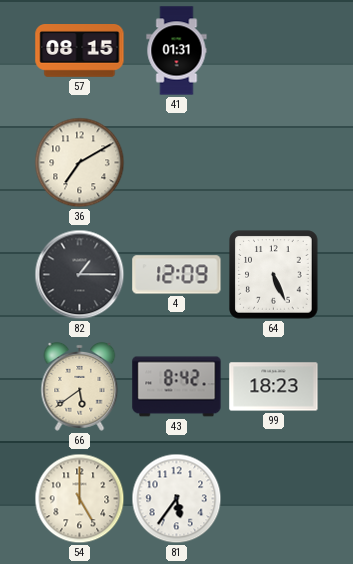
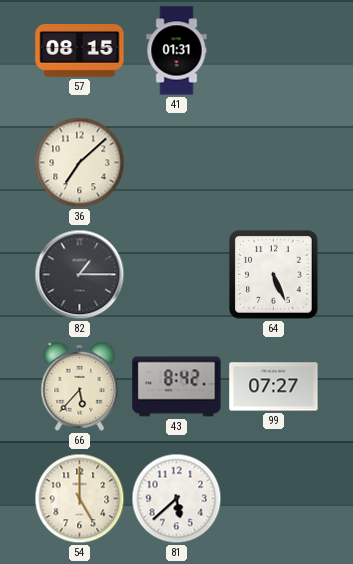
36: 7:10 -> 7:08 (80, 163)
4: 12:09 -> none (177, 275)
66: 5:39 -> 5:37 (80, 387)
99: 18:23 -> 07:27 (274, 387)
81: 5:36 -> 5:38 (177, 499)
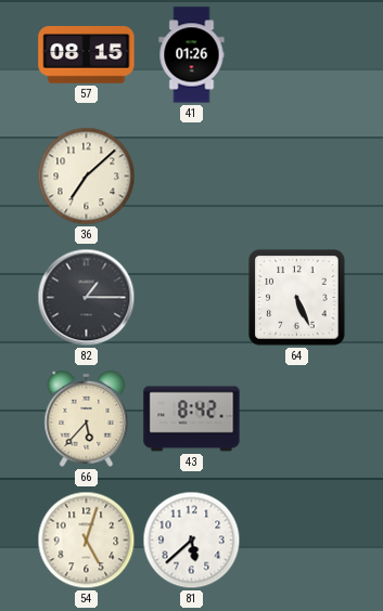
41: 01:31 -> 01:26 (192, 55)
99: 07:27 -> none (274, 387)
54: 5:00 -> 5:03 (87, 541)
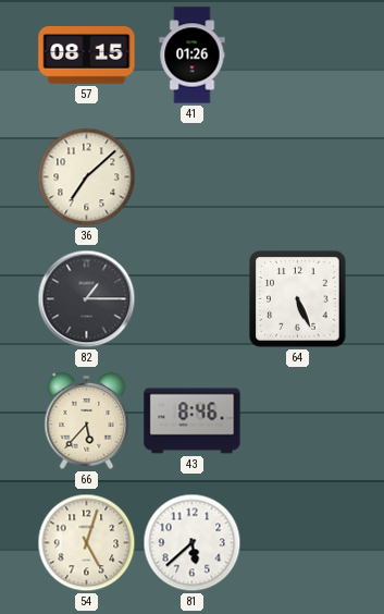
43: 8:42 -> 8:46 (193, 421)
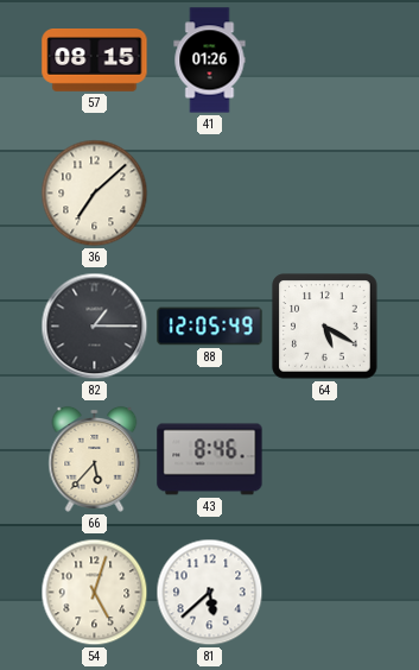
88: none -> 12:05 (210, 327)
64: 5:26 -> 5:20 (325, 327)
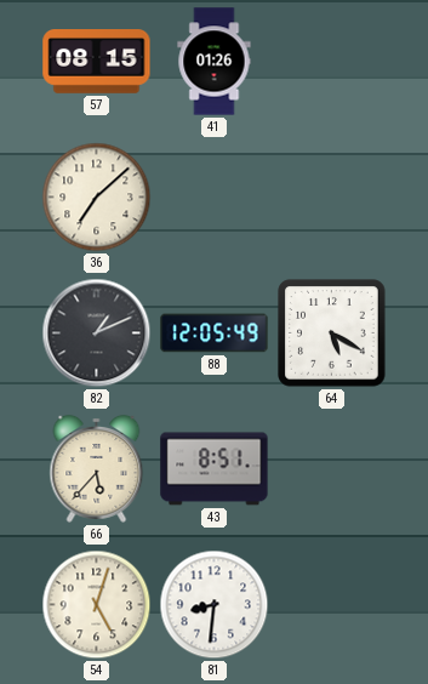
82: 1:15 -> 1:11 (97, 334)
43: 8:46 -> 8:51 (215, 469)
81: 5:38 -> 8:31 (215, 605)
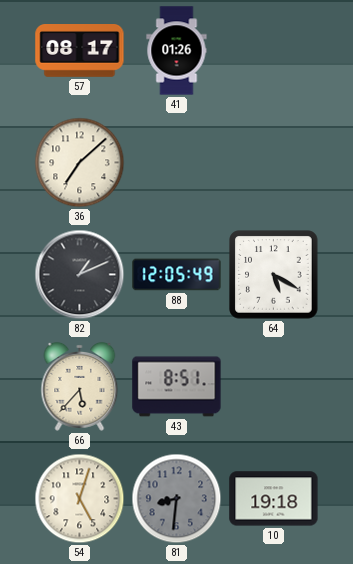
57: 08:15 -> 08:17 (80, 51)
81 dial: white -> grey (177, 499)
10: none -> 19:18 (274, 499)
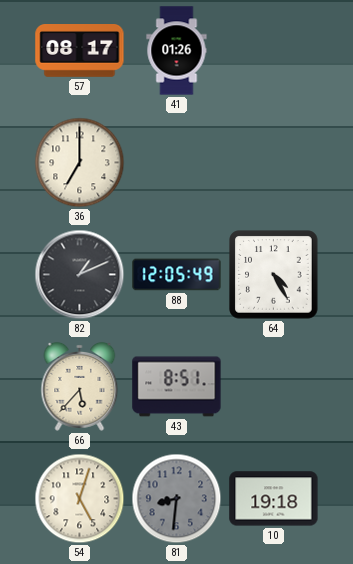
36: 7:08 -> 7:00 (80, 163)
64: 5:20 -> 4:25 (274, 275)
